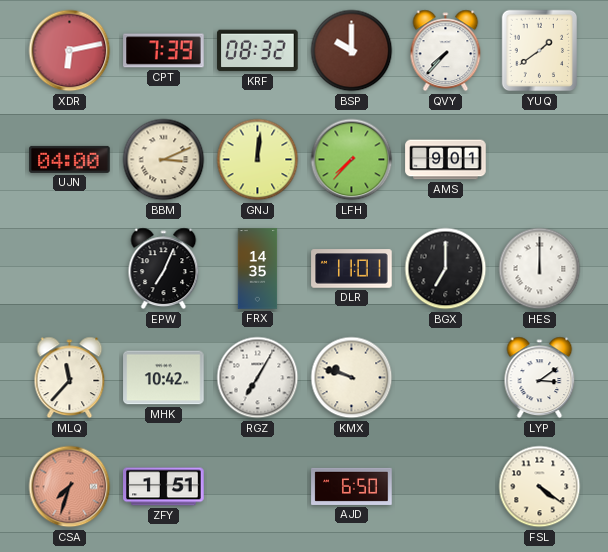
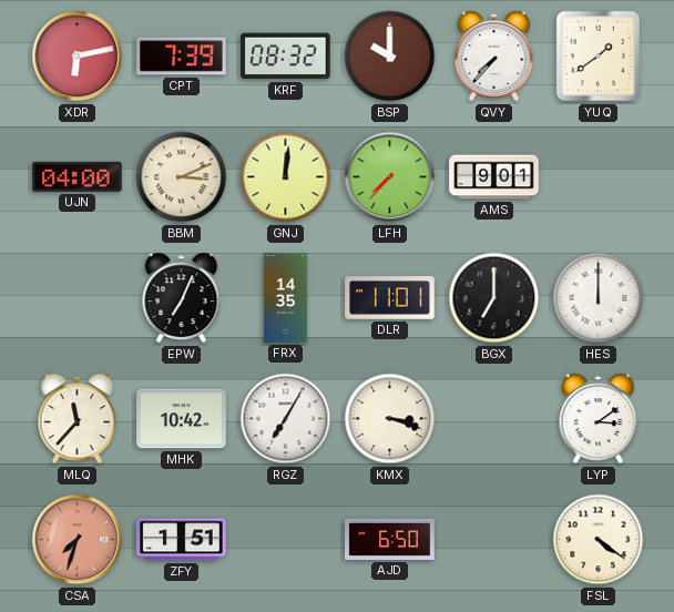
KMX: 9:48 -> 3:18 (390, 419)
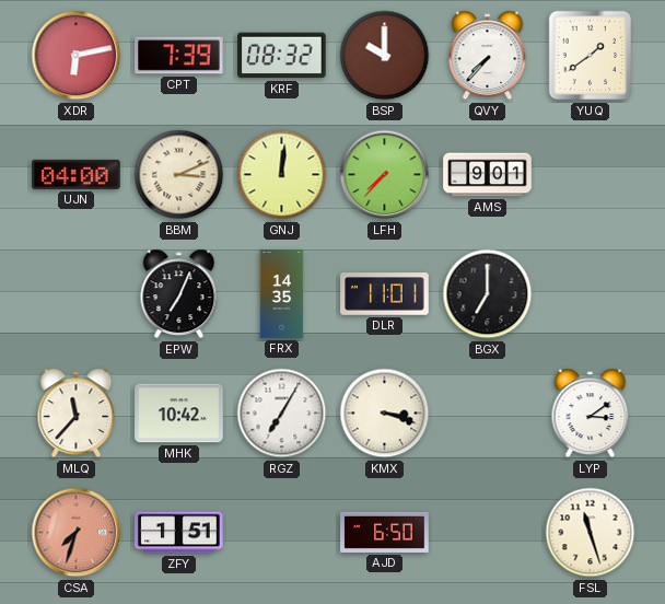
HES: 12:00 -> none (599, 298)
FSL: 4:21 -> 11:27 (591, 533)
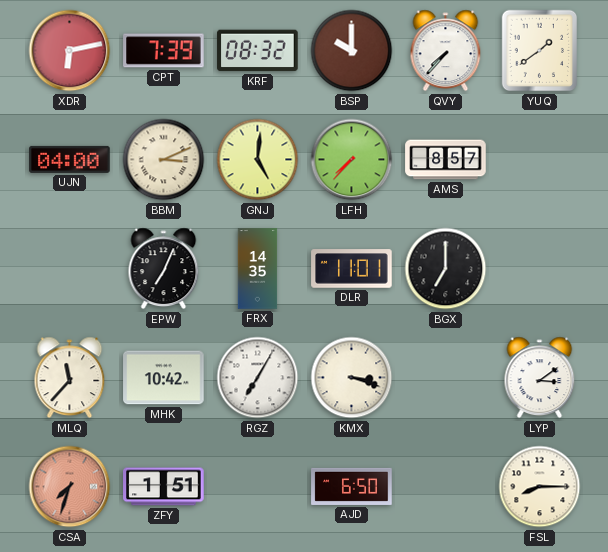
GNJ: 12:01 -> 5:01 (258, 160)
AMS: 9:01 -> 8:57 (446, 160)
FSL: 11:27 -> 8:15 (540, 487)
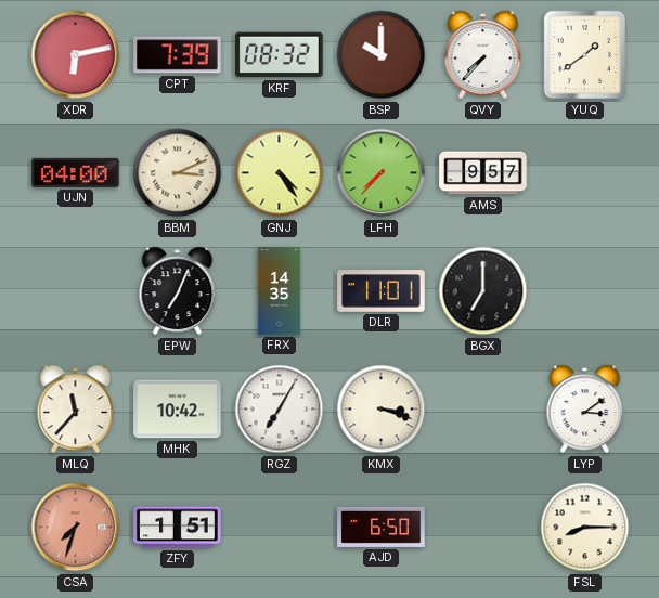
GNJ: 5:01 -> 4:24 (280, 173)
AMS: 8:57 -> 9:57 (483, 173)
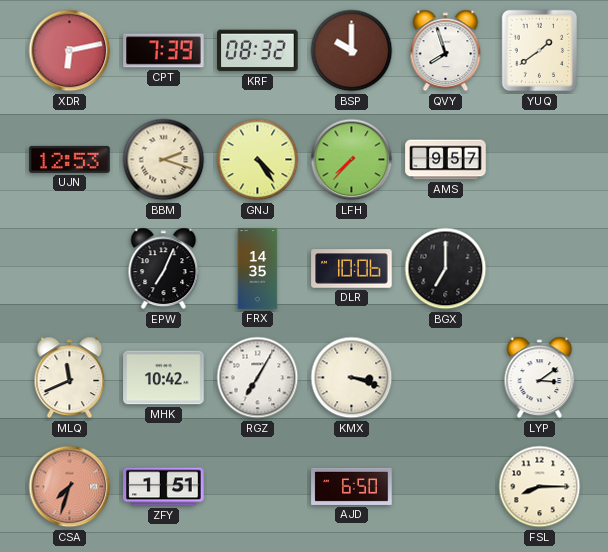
QVY: 7:37 -> 7:57 (446, 51)
UJN: 04:00 -> 12:53 (70, 159)
BBM: 3:11 -> 2:18 (164, 160)
DLR: 11:01 -> 10:06 (352, 269)
MLQ: 11:37 -> 11:41 (70, 378)
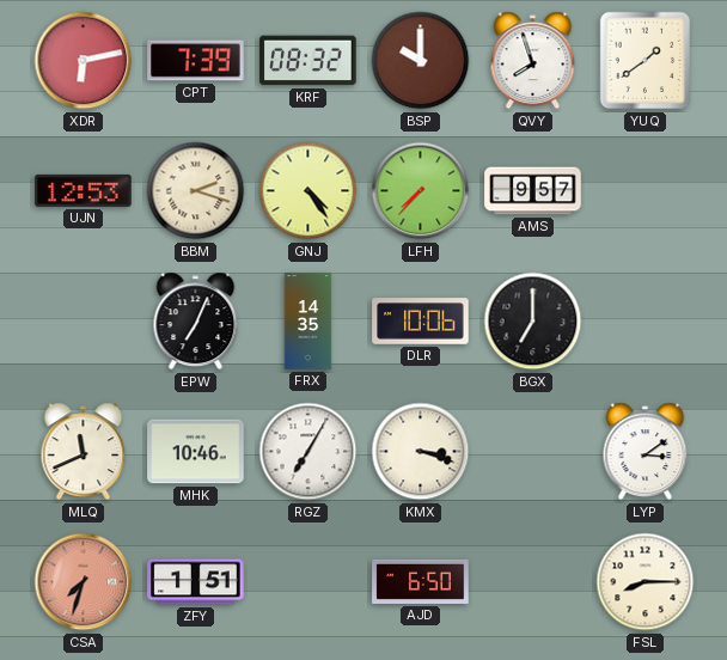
MHK: 10:42 -> 10:46 (196, 452)
